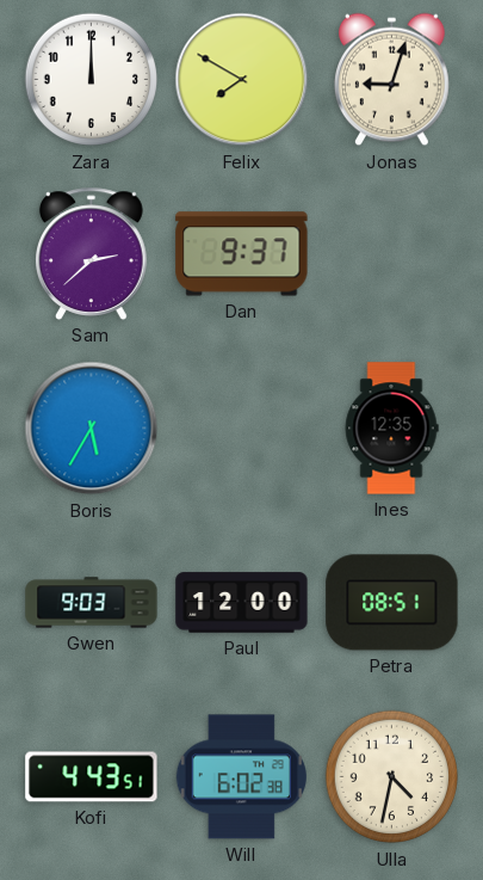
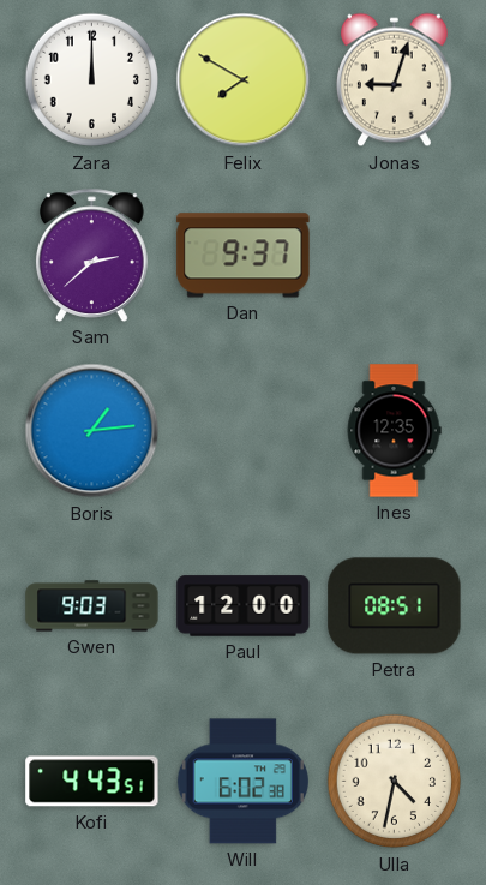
Boris: 5:35 -> 1:14 (92, 431)
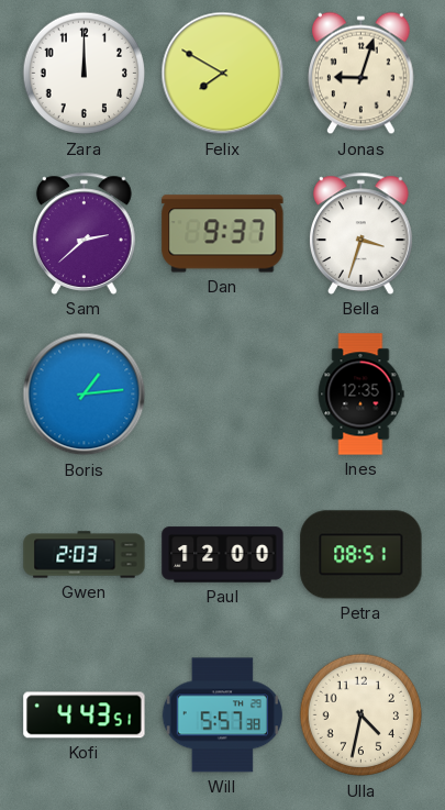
Bella: none -> 3:33 (361, 233)
Gwen: 9:03 -> 2:03 (85, 555)
Will: 6:02 -> 5:57 (222, 715)
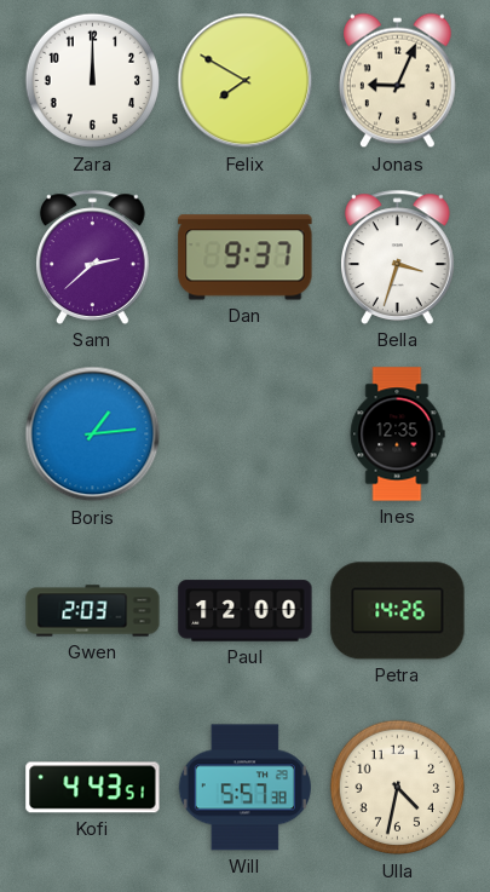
Jonas: 9:03 -> 9:04 (398, 81)
Petra: 08:51 -> 14:26 (398, 611)
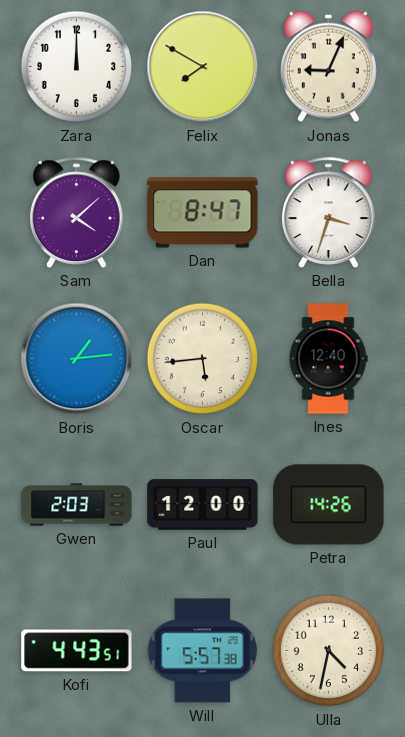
Sam: 2:38 -> 4:08 (77, 212)
Dan: 9:37 -> 8:47 (203, 213)
Oscar: none -> 5:44 (203, 359)
Ines: 12:35 -> 12:40 (328, 359)
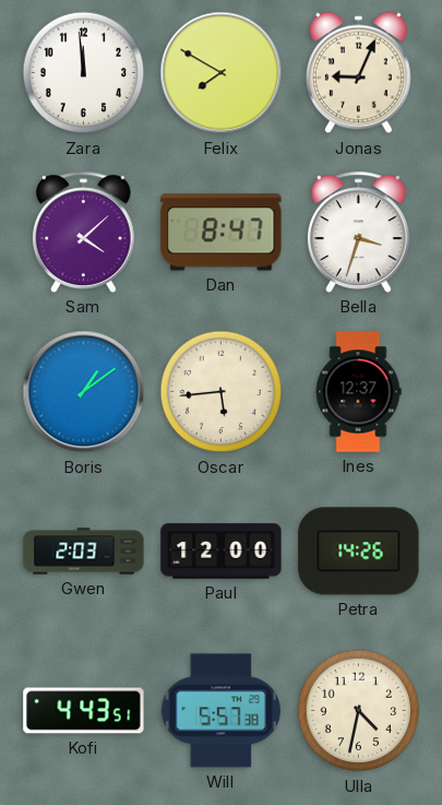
Zara: 12:00 -> 11:59 (84, 73)
Boris: 1:14 -> 1:09 (84, 392)
Ines: 12:40 -> 12:37 (358, 392)
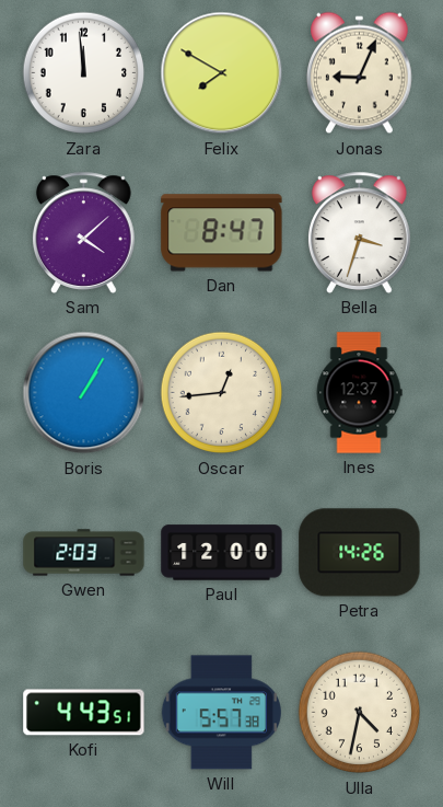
Boris: 1:09 -> 1:05 (84, 393)
Oscar: 5:44 -> 12:44 (222, 393)
